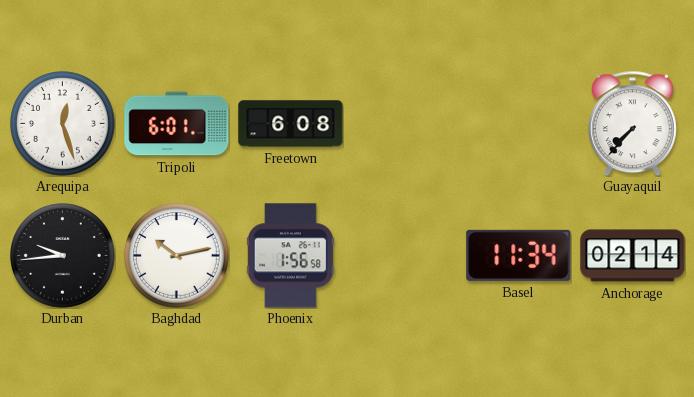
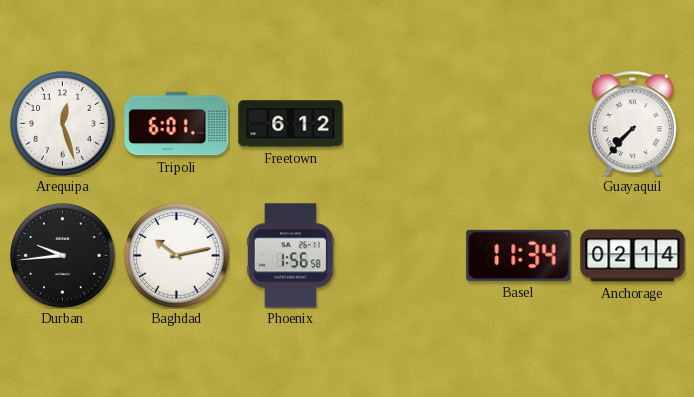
Freetown: 6:08 -> 6:12 (291, 124)
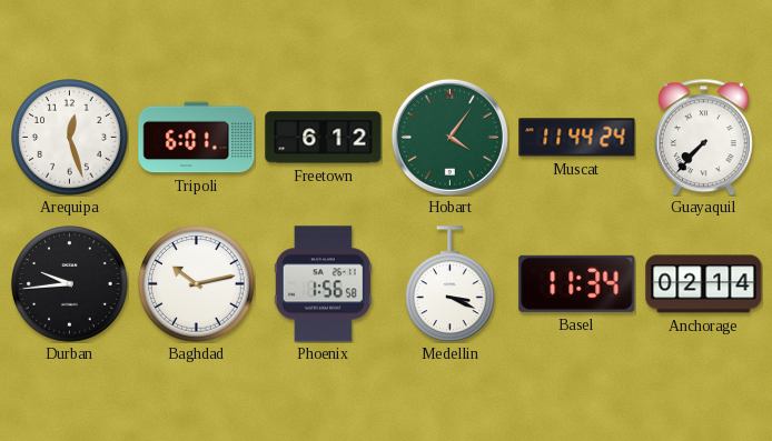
Hobart: none -> 4:06 (449, 137)
Muscat: none -> 11:44 (577, 138)
Medellin: none -> 3:19 (451, 283)
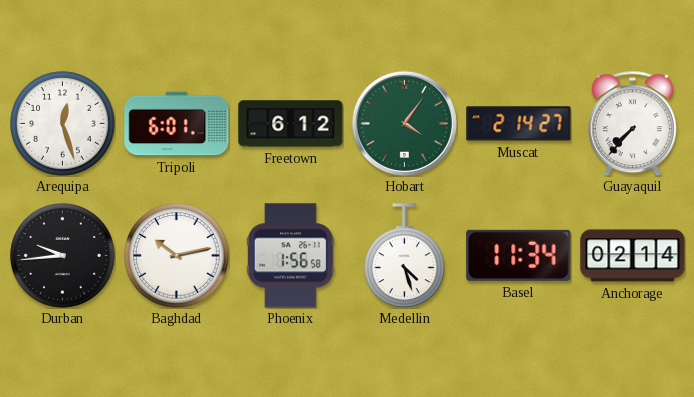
Muscat: 11:44 -> 2:14 (519, 124)
Medellin: 3:19 -> 4:27 (405, 255)
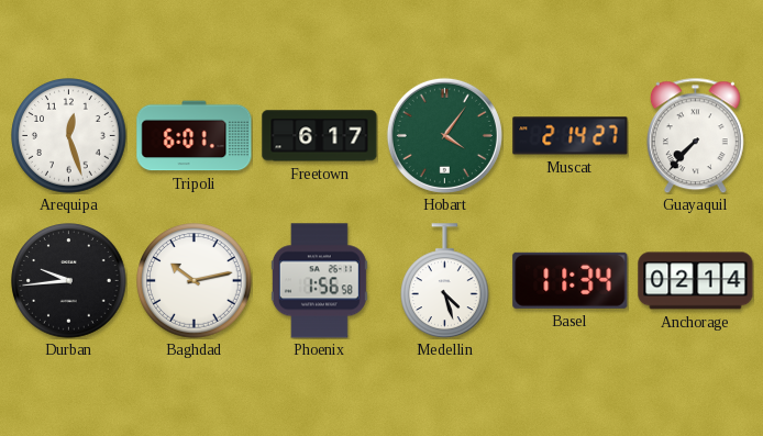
Freetown: 6:12 -> 6:17 (320, 136)
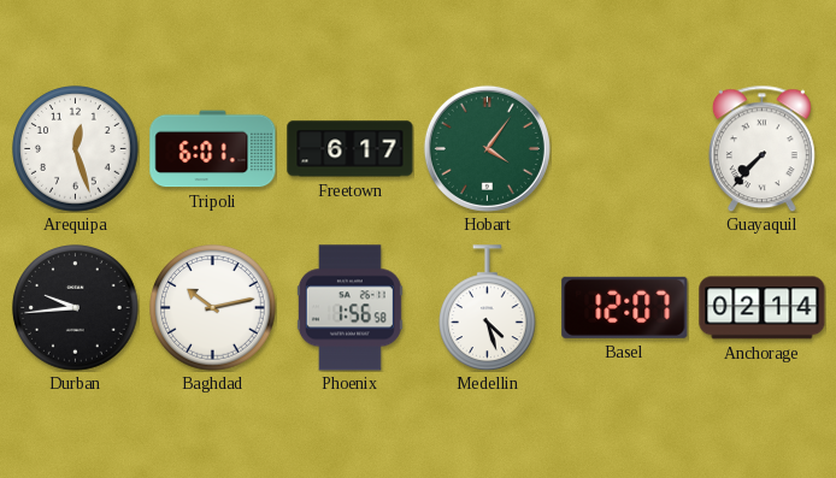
Muscat: 2:14 -> none (571, 136)
Basel: 11:34 -> 12:07 (625, 307)
